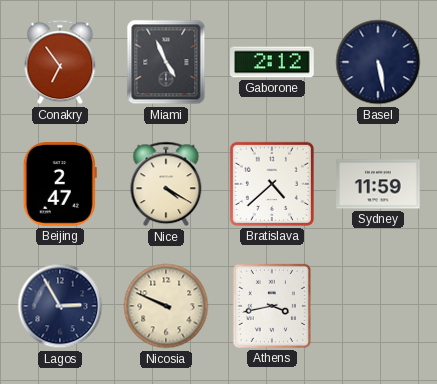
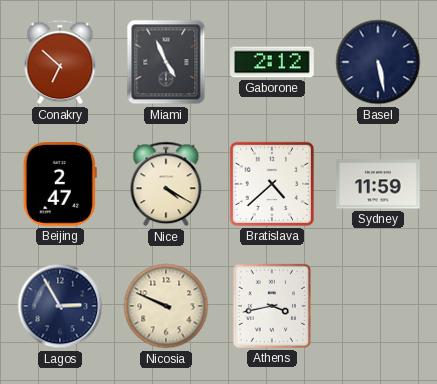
Conakry: 6:54 -> 6:52 (60, 62)
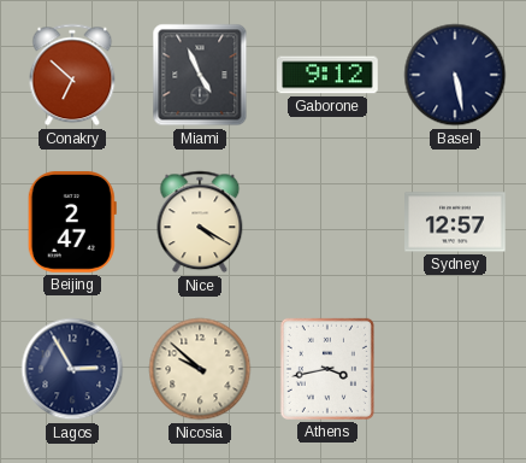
Gaborone: 2:12 -> 9:12 (327, 75)
Bratislava: 4:38 -> none (272, 184)
Sydney: 11:59 -> 12:57 (455, 222)
Nicosia: 9:49 -> 9:52 (200, 369)
